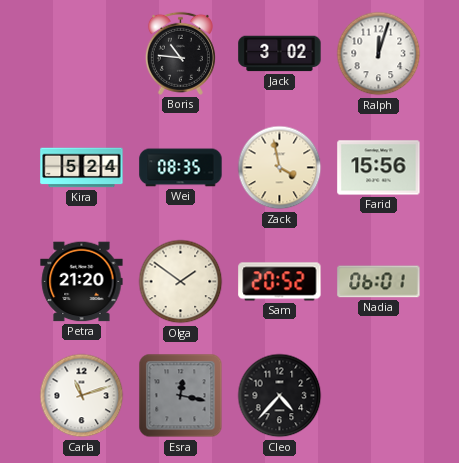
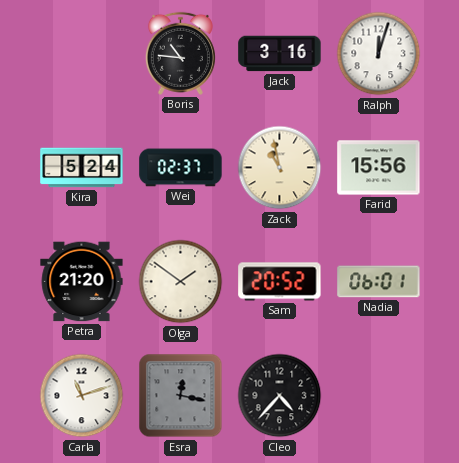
Jack: 3:02 -> 3:16 (280, 54)
Wei: 08:35 -> 02:37 (181, 168)
Zack: 3:58 -> 10:58 (280, 168)
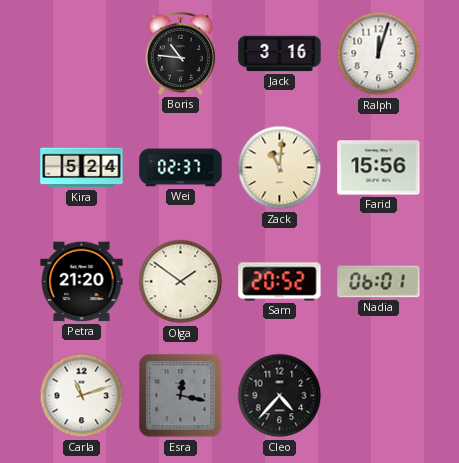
Zack: 10:58 -> 11:01 (280, 168)
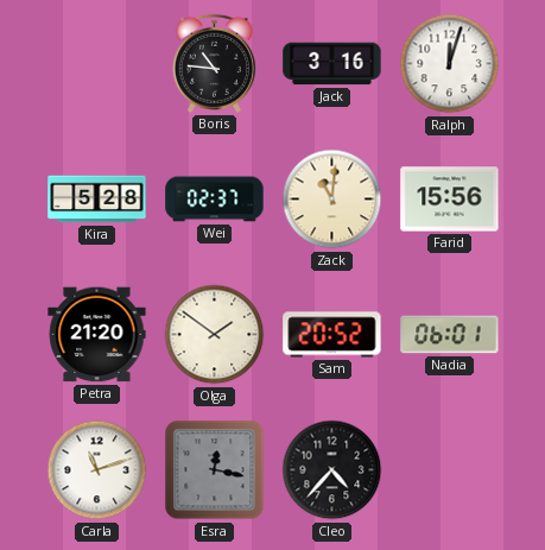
Kira: 5:24 -> 5:28 (97, 200)
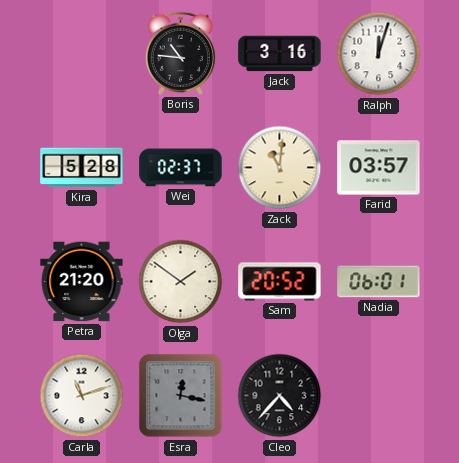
Farid: 15:56 -> 03:57 (379, 168)
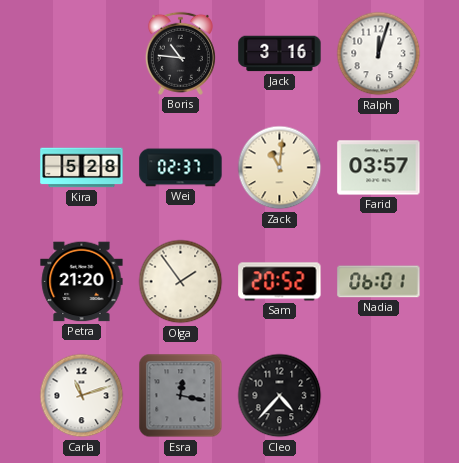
Olga: 1:51 -> 1:54 (181, 282)
